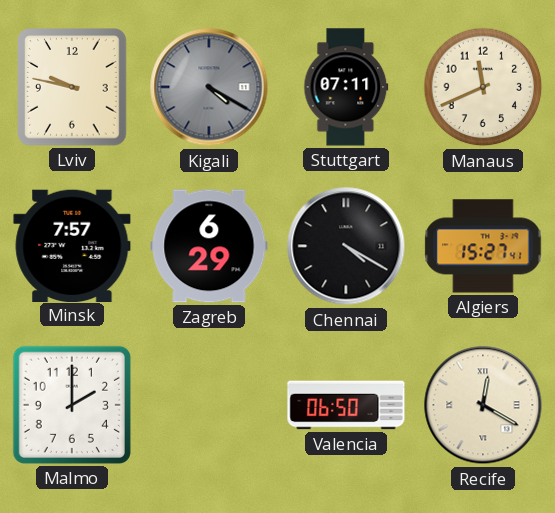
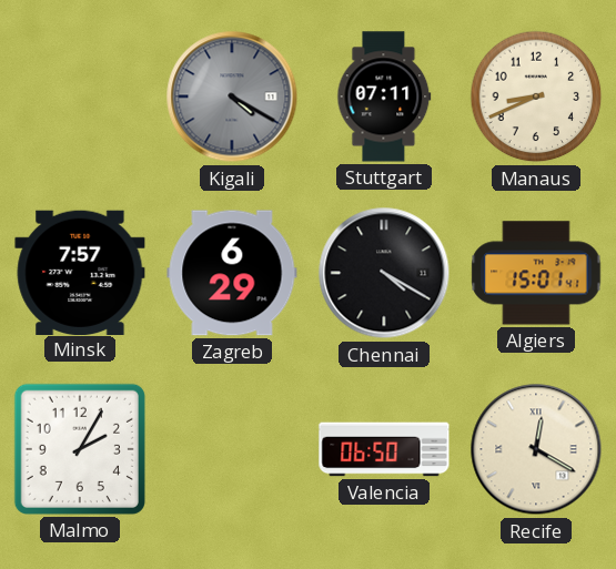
Lviv: 9:47 -> none (72, 87)
Manaus: 11:41 -> 8:41 (536, 96)
Algiers: 15:27 -> 15:01 (536, 273)
Malmo: 2:00 -> 2:05 (80, 449)
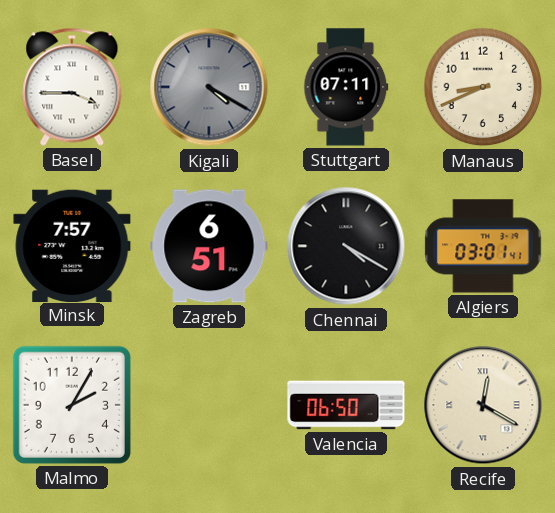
Basel: none -> 3:45 (72, 87)
Zagreb: 6:29 -> 6:51 (209, 246)
Algiers: 15:01 -> 03:01 (483, 246)
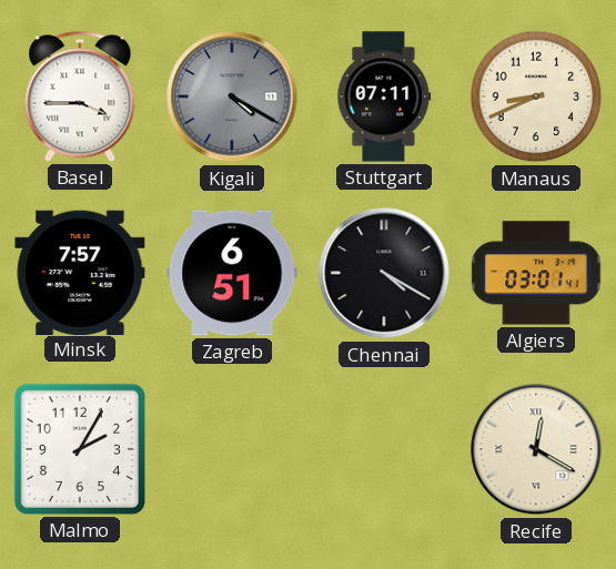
Valencia: 06:50 -> none (346, 405)
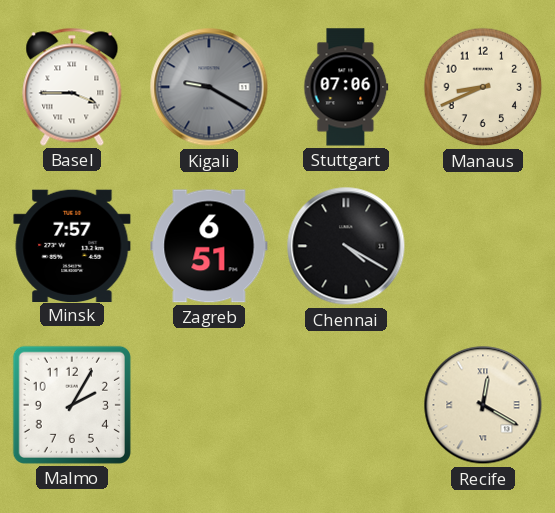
Kigali: 4:20 -> 9:20 (209, 87)
Stuttgart: 07:11 -> 07:06 (346, 87)
Algiers: 03:01 -> none (536, 273)
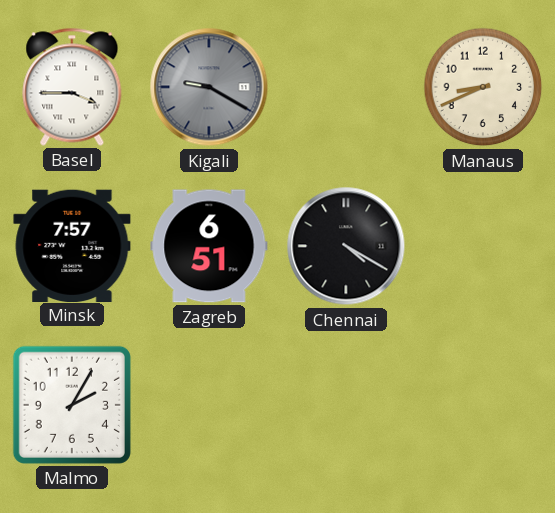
Stuttgart: 07:06 -> none (346, 87)
Recife: 12:20 -> none (483, 405)
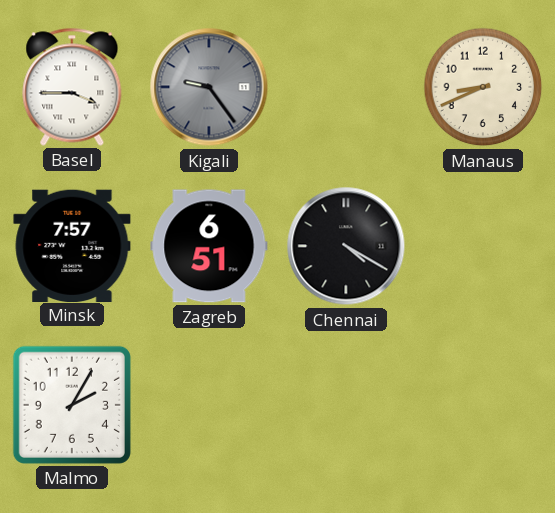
Kigali: 9:20 -> 9:24 (209, 87)
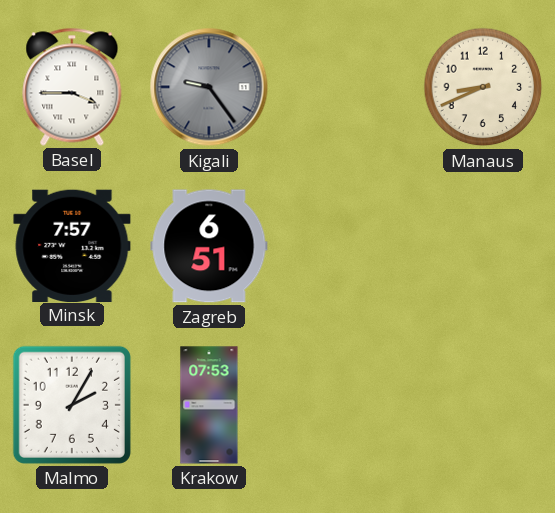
Chennai: 4:20 -> none (346, 246)
Krakow: none -> 07:53 (209, 405)
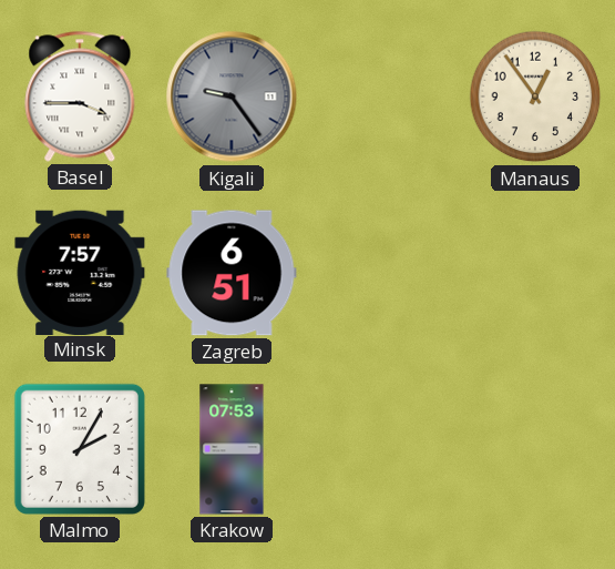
Manaus: 8:41 -> 12:54 (535, 96)
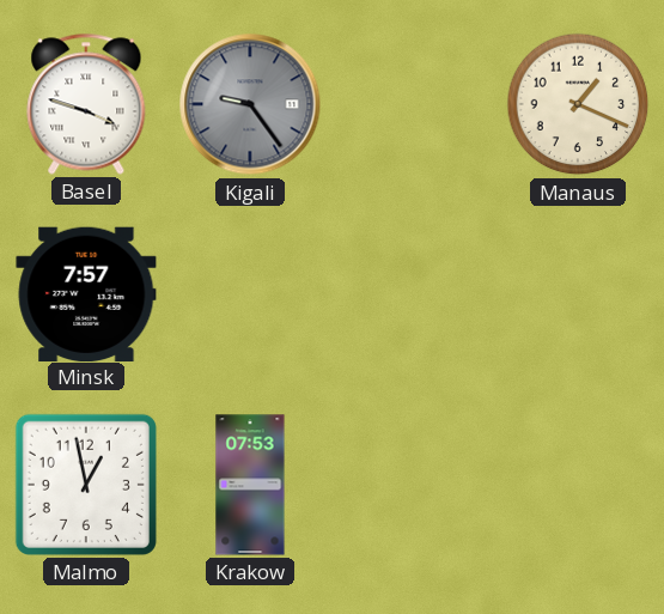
Basel: 3:45 -> 3:48 (86, 104)
Manaus: 12:54 -> 1:19 (578, 104)
Zagreb: 6:51 -> none (232, 273)
Malmo: 2:05 -> 12:58 (86, 485)
